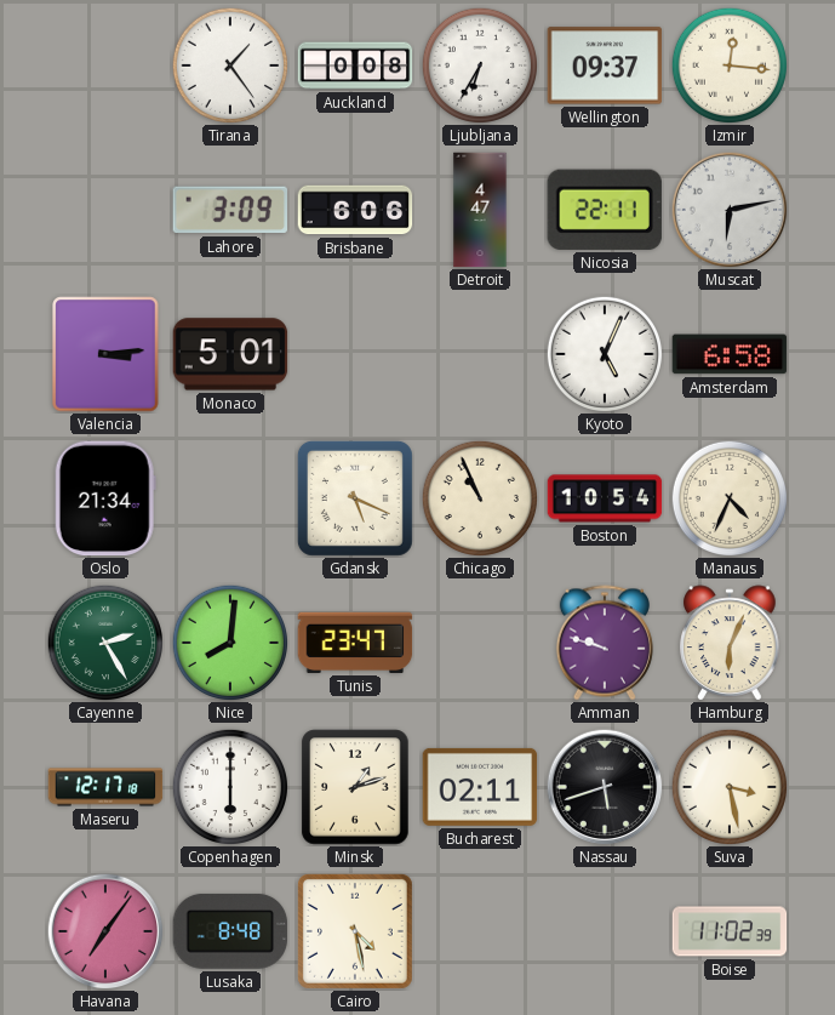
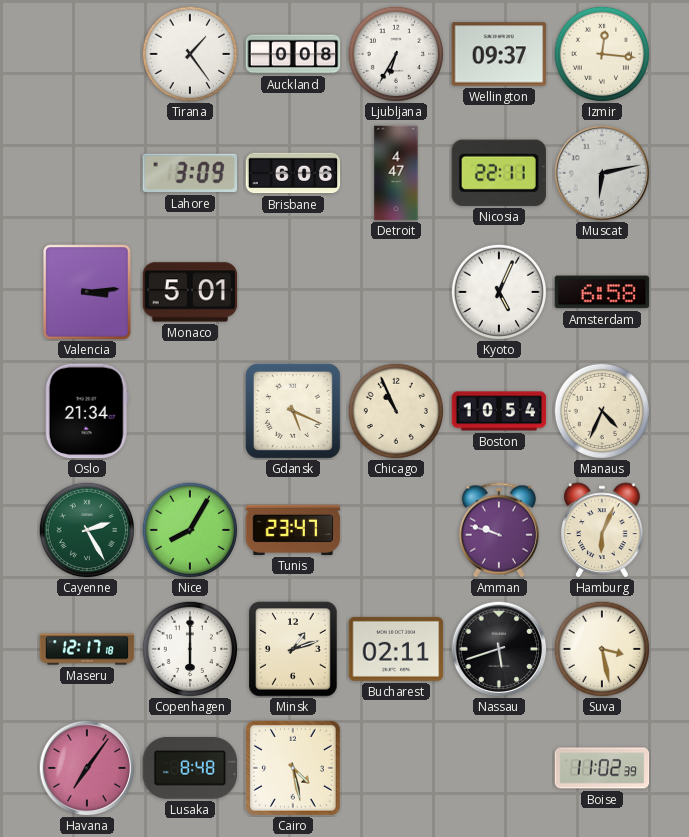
Nice: 8:01 -> 8:05 (189, 529)
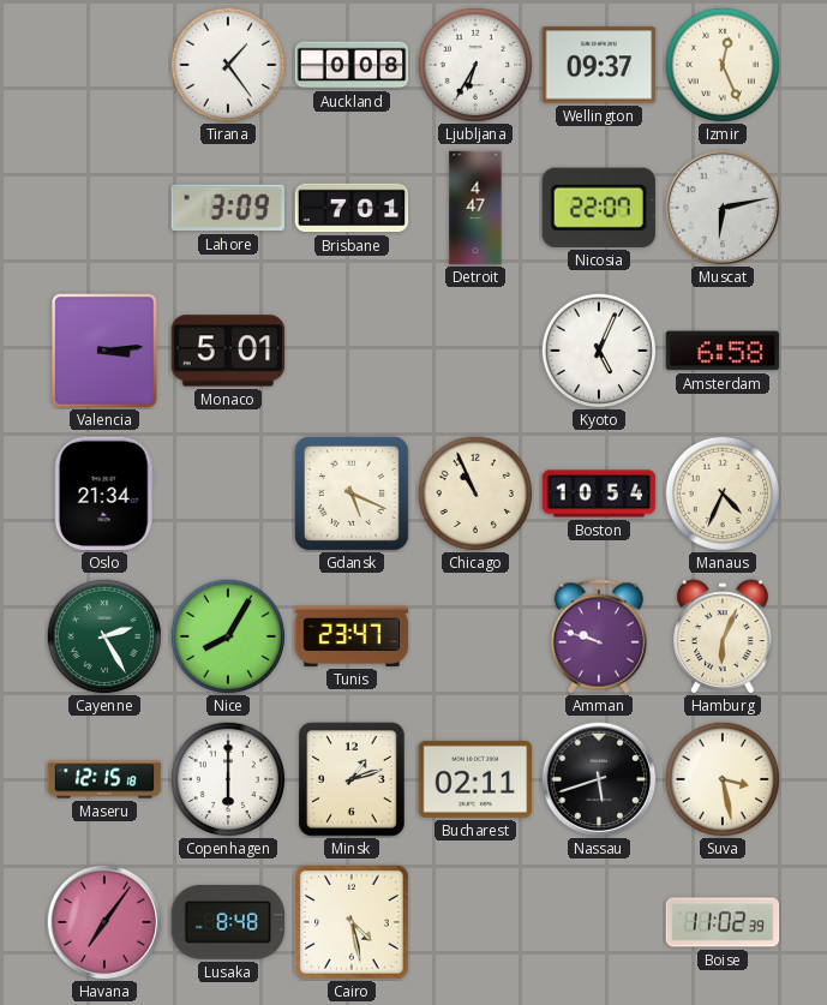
Izmir: 12:16 -> 12:26 (721, 64)
Brisbane: 6:06 -> 7:01 (352, 208)
Nicosia: 22:11 -> 22:07 (599, 208)
Maseru: 12:17 -> 12:15 (104, 779)
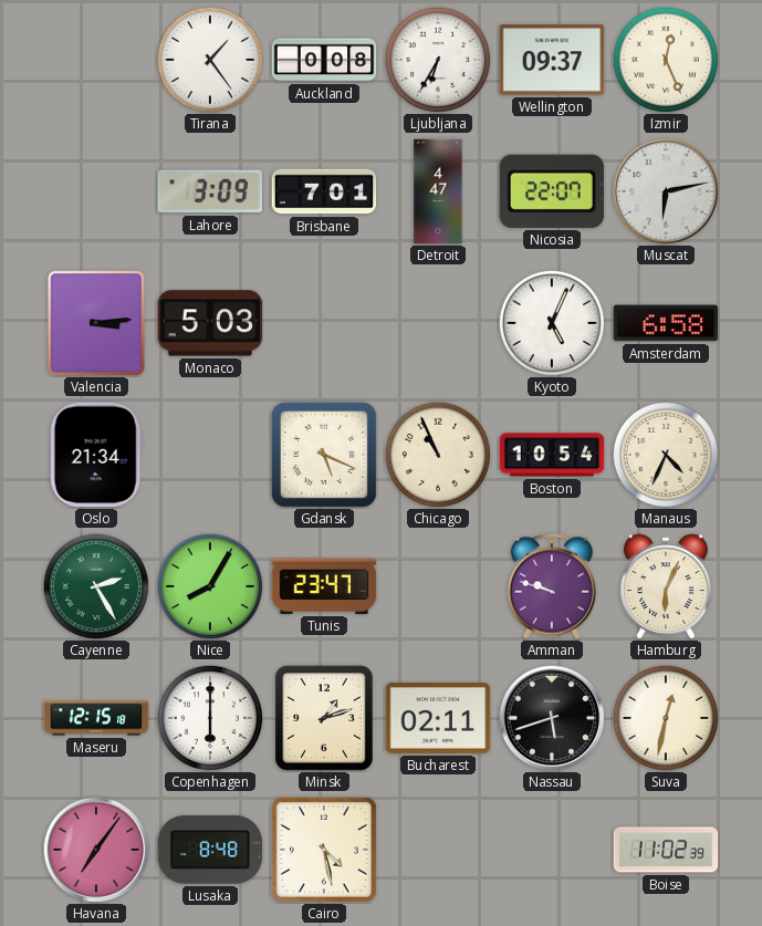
Monaco: 5:01 -> 5:03 (210, 323)
Suva: 3:28 -> 12:32 (665, 717)
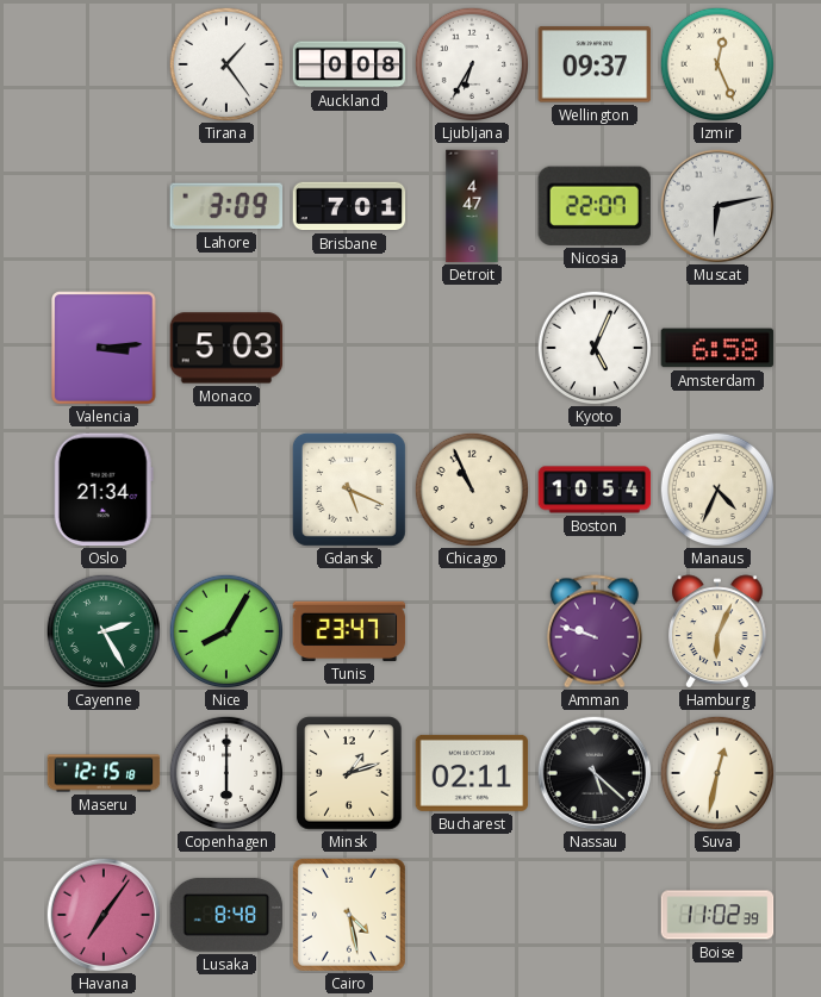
Nassau: 5:42 -> 5:22 (595, 773)
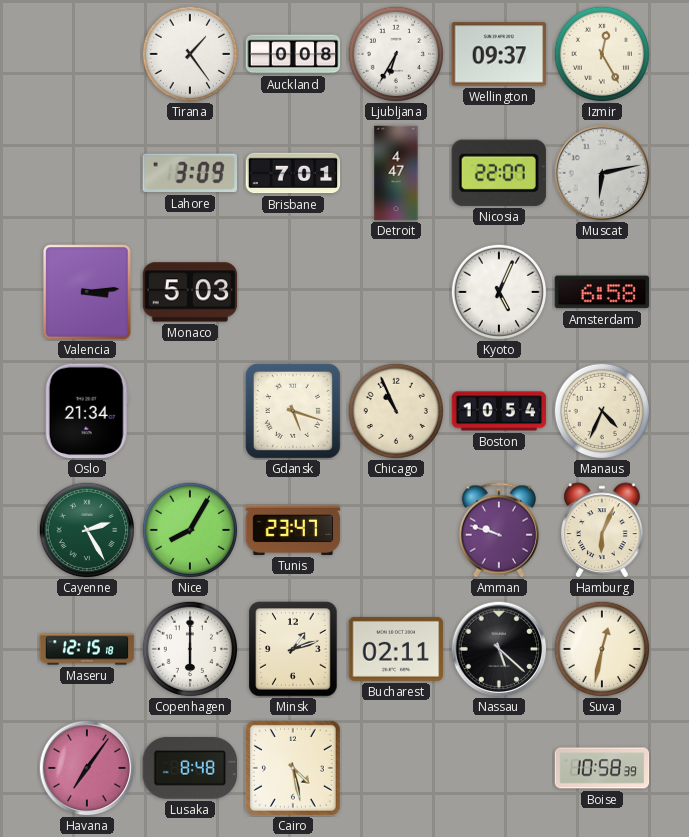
Izmir: 12:26 -> 12:25 (601, 53)
Gdansk: 5:19 -> 5:18 (293, 411)
Boise: 11:02 -> 10:58 (602, 768)
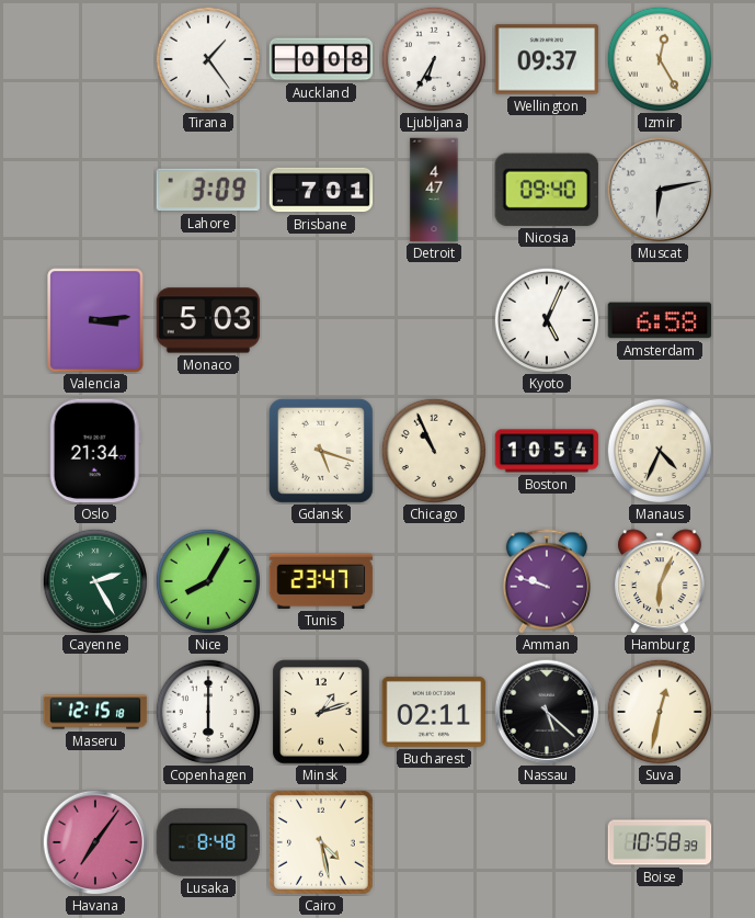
Nicosia: 22:07 -> 09:40 (547, 190)
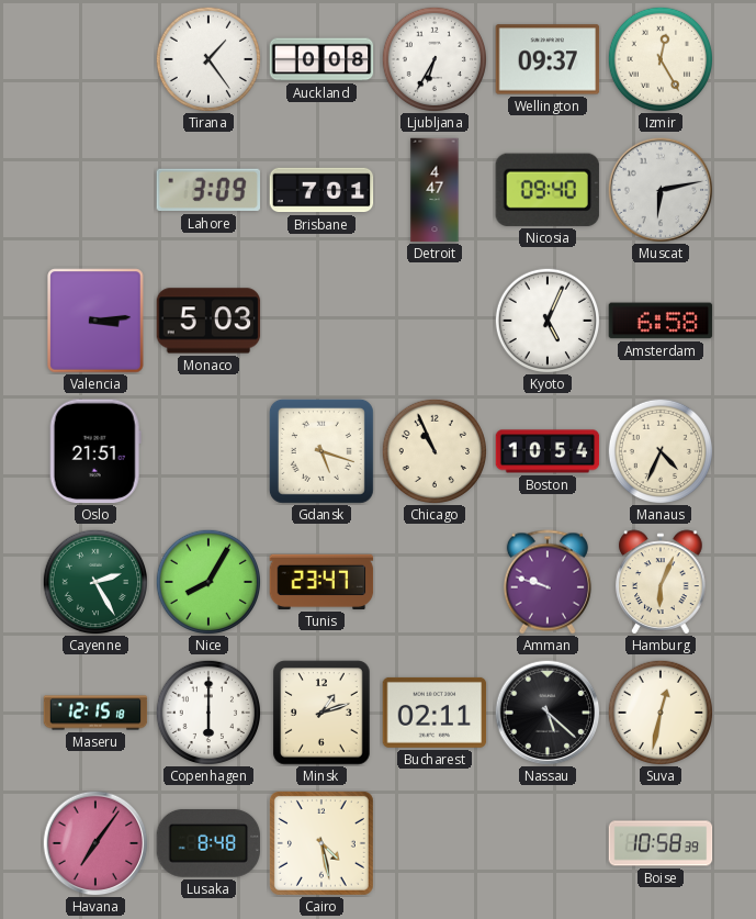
Oslo: 21:34 -> 21:51 (95, 451)
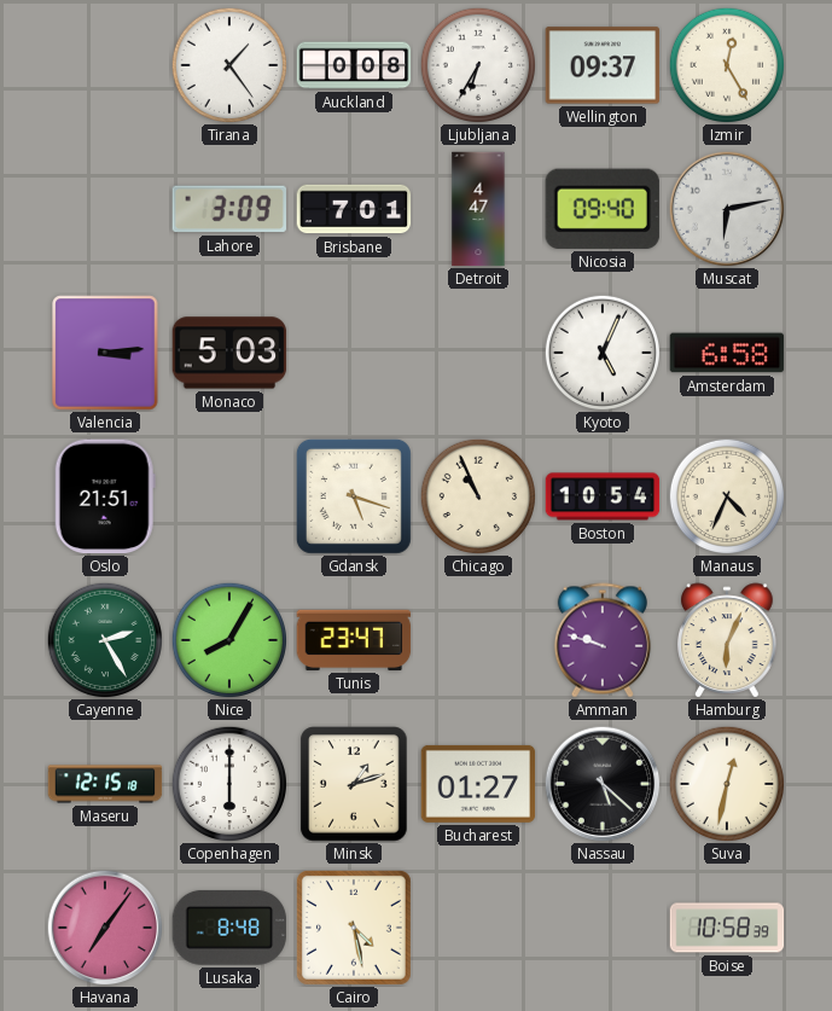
Bucharest: 02:11 -> 01:27 (478, 784)
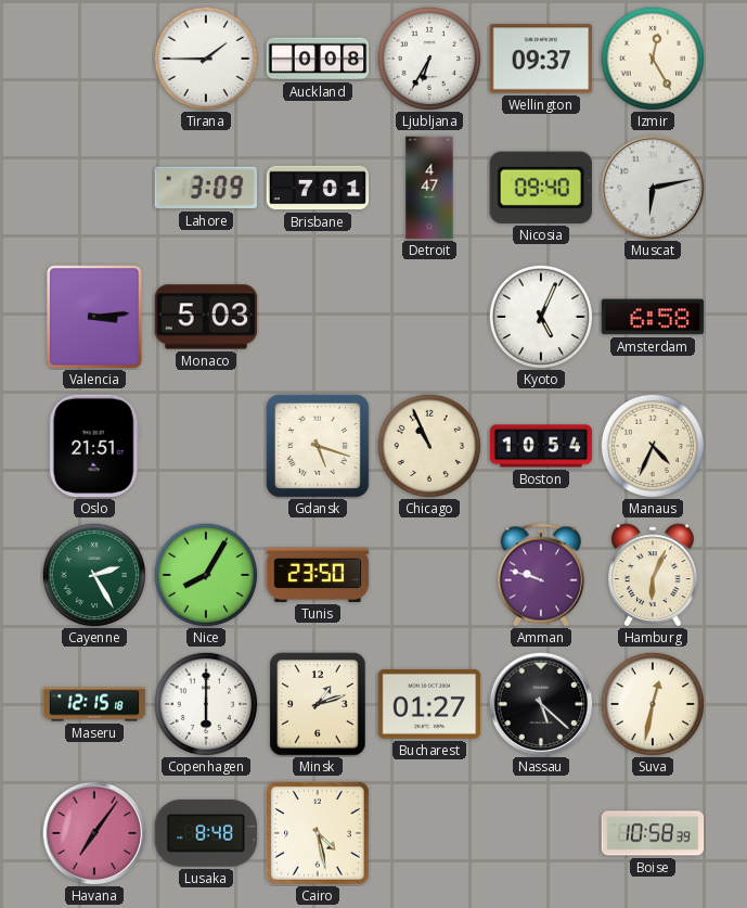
Tirana: 1:24 -> 1:45 (205, 57)
Tunis: 23:47 -> 23:50 (318, 575)
